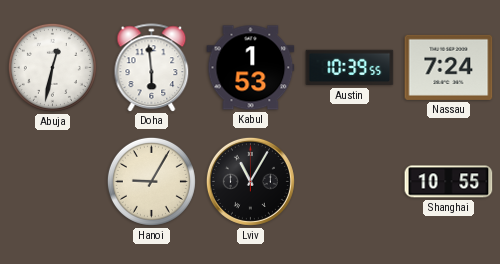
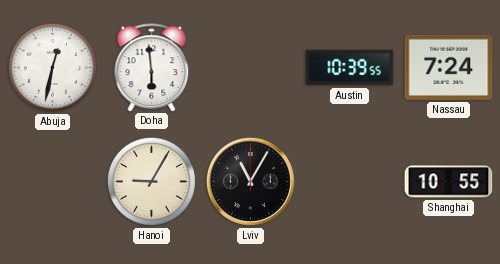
Kabul: 1:53 -> none (251, 68)
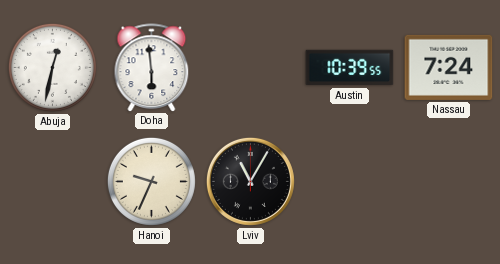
Hanoi: 9:05 -> 9:34 (151, 181)
Shanghai: 10:55 -> none (449, 182)
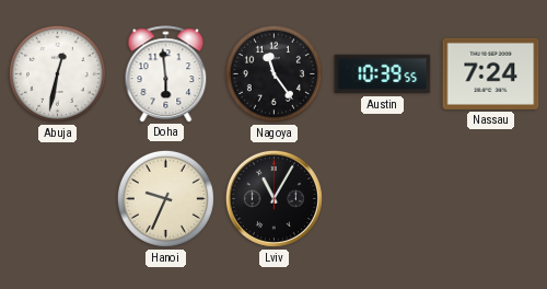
Nagoya: none -> 11:24 (273, 73)
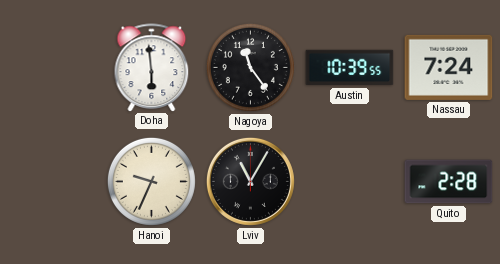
Abuja: 12:32 -> none (57, 73)
Quito: none -> 2:28 (449, 182)
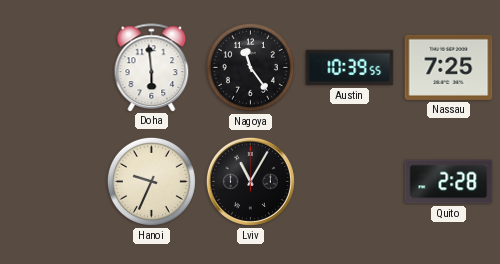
Nassau: 7:24 -> 7:25 (449, 67)
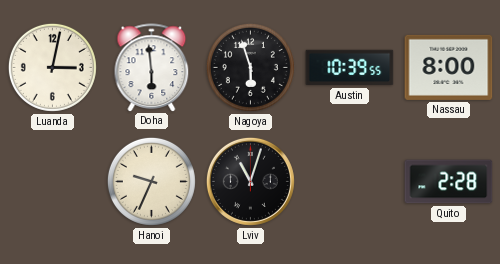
Luanda: none -> 3:02 (52, 67)
Nagoya: 11:24 -> 5:57 (250, 67)
Nassau: 7:25 -> 8:00 (449, 67)
Lviv: 11:05 -> 11:03 (250, 181)
